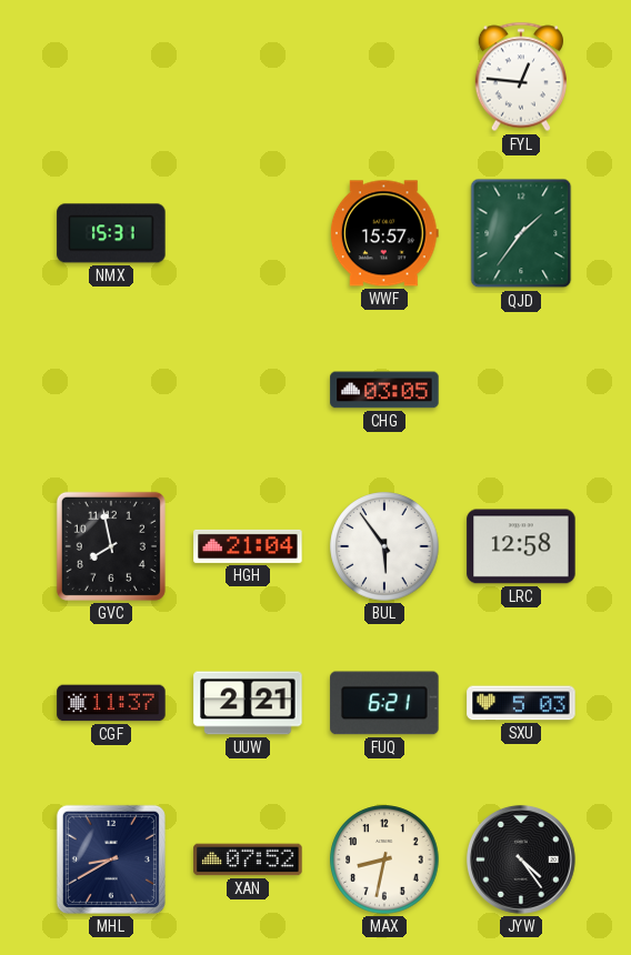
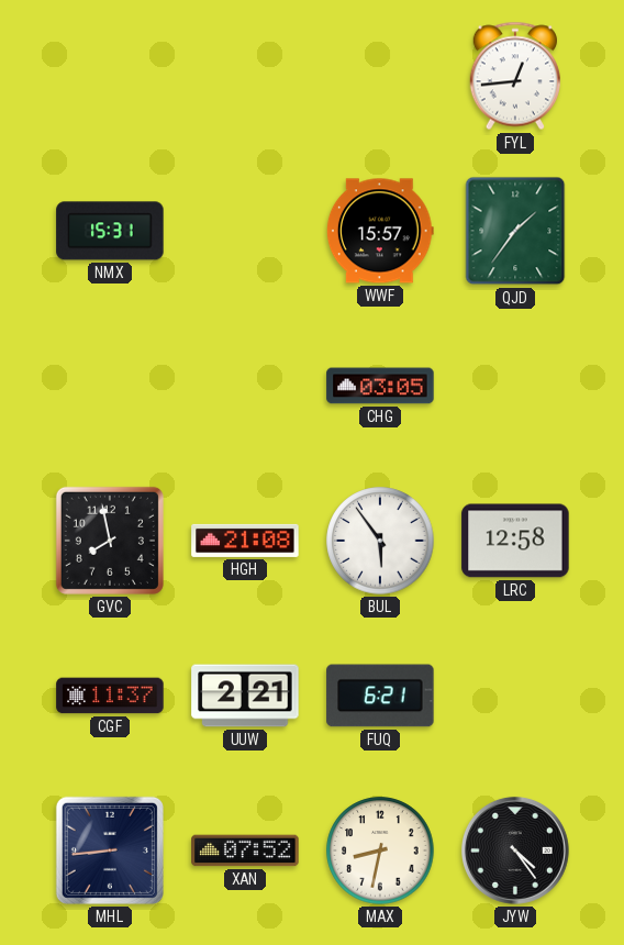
FYL: 12:46 -> 12:44 (515, 76)
HGH: 21:04 -> 21:08 (245, 541)
SXU: 5:03 -> none (521, 703)
MHL: 8:40 -> 8:44 (110, 850)
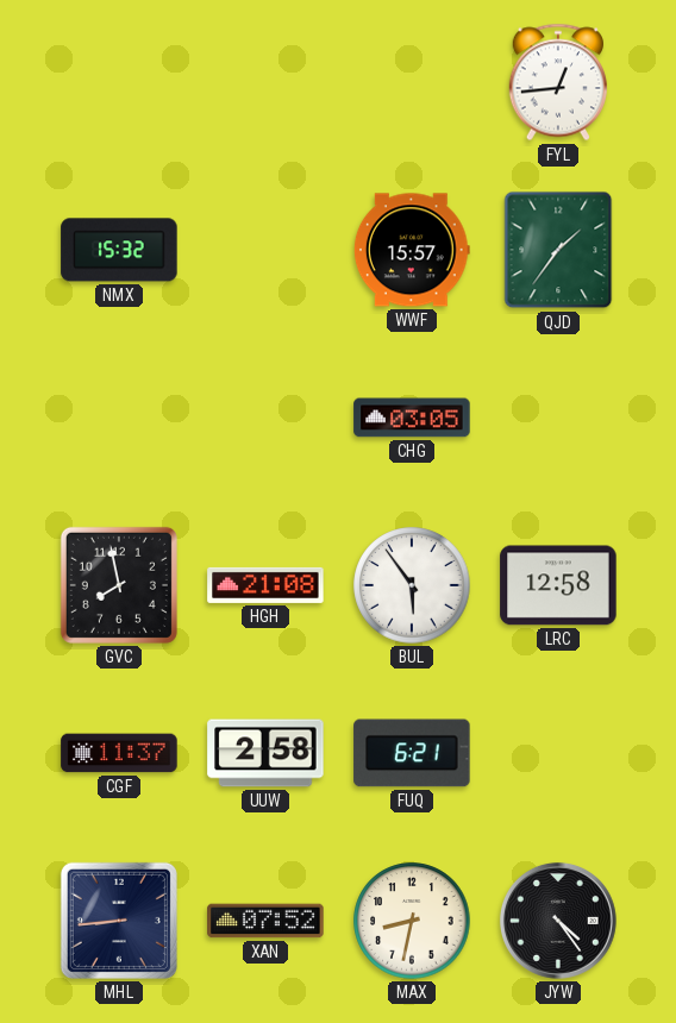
NMX: 15:31 -> 15:32 (119, 250)
UUW: 2:21 -> 2:58 (265, 753)
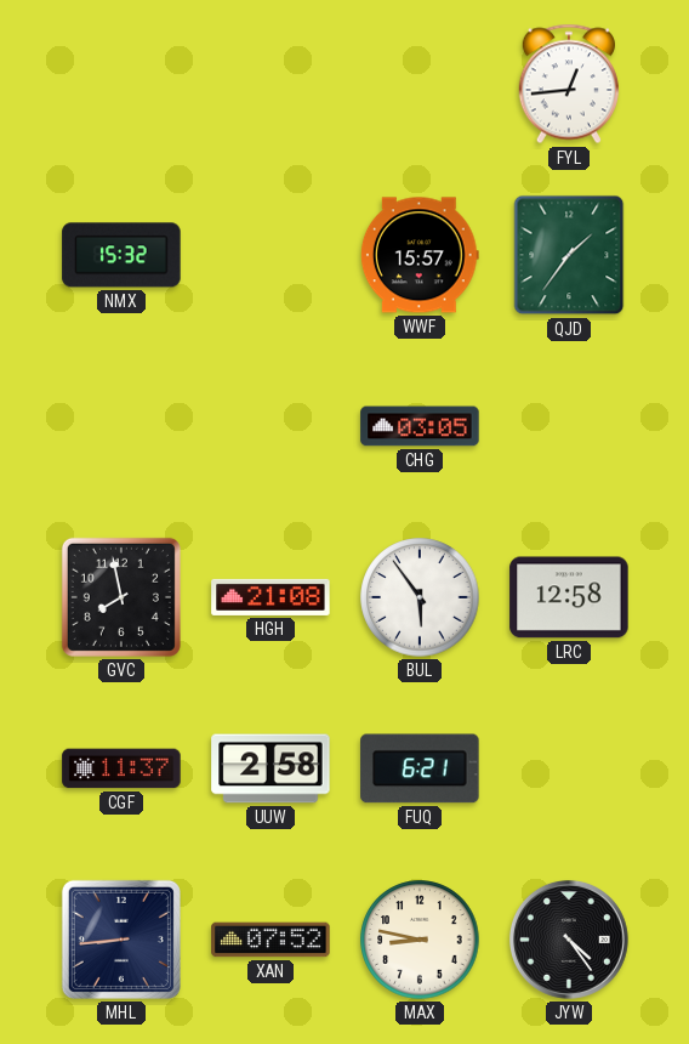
MAX: 8:32 -> 8:47 (420, 940)
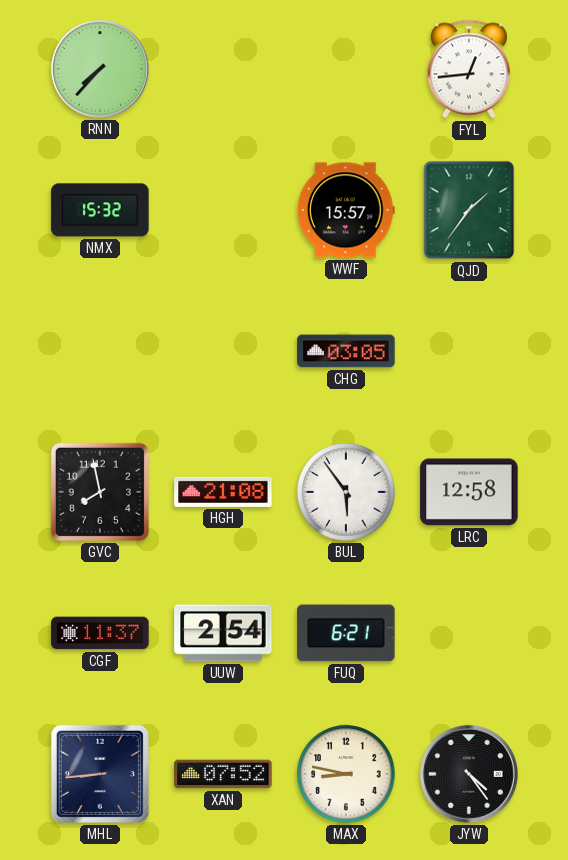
RNN: none -> 7:37 (100, 69)
UUW: 2:58 -> 2:54 (223, 633)
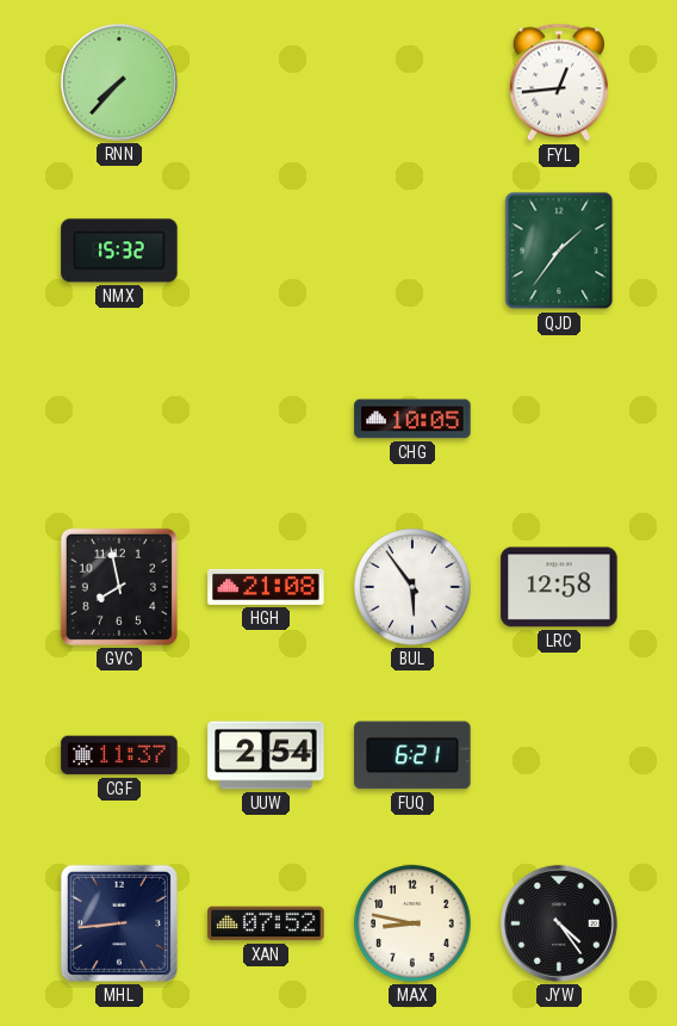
WWF: 15:57 -> none (346, 210)
CHG: 03:05 -> 10:05 (412, 419)
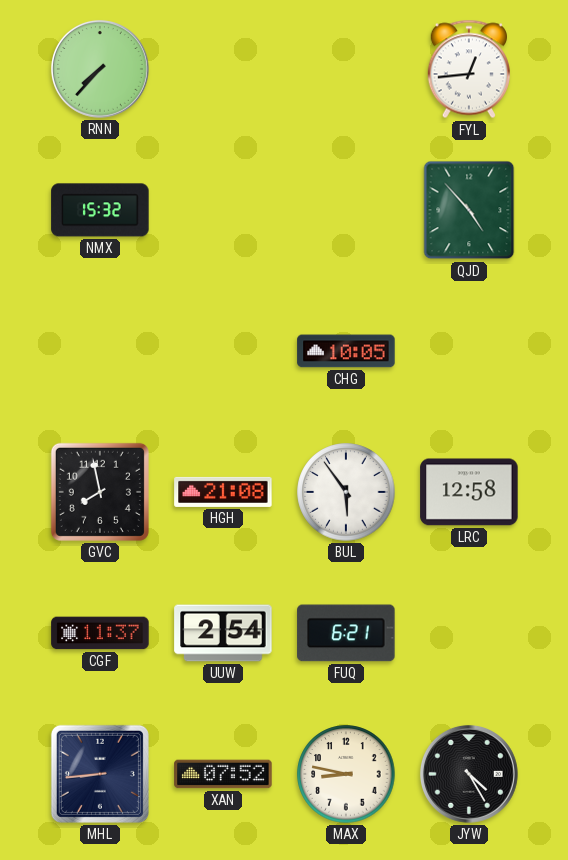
QJD: 1:36 -> 4:53 (469, 210)
JYW: 4:24 -> 4:25 (469, 774)
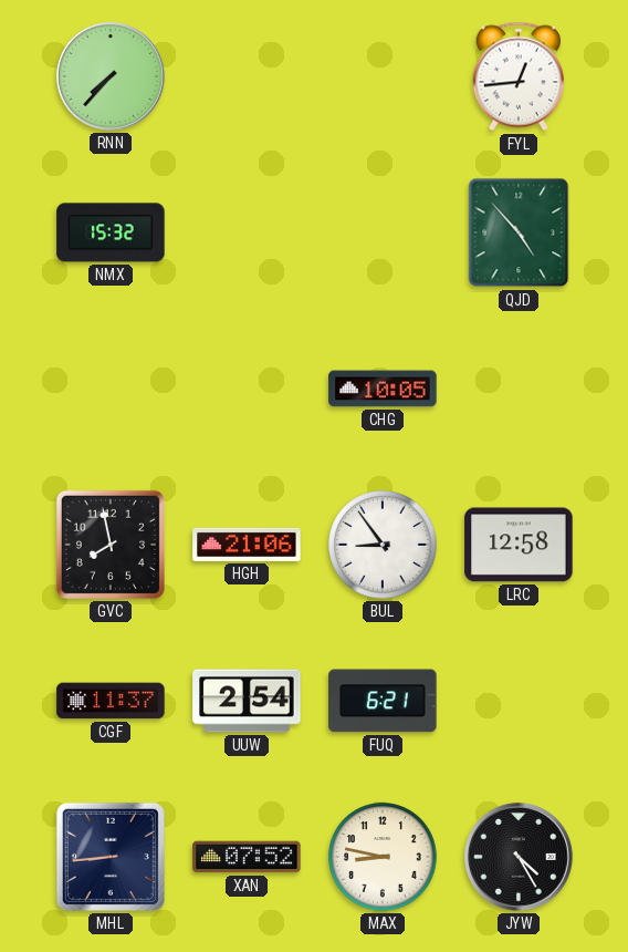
HGH: 21:08 -> 21:06 (247, 545)
BUL: 5:54 -> 8:54 (383, 545)
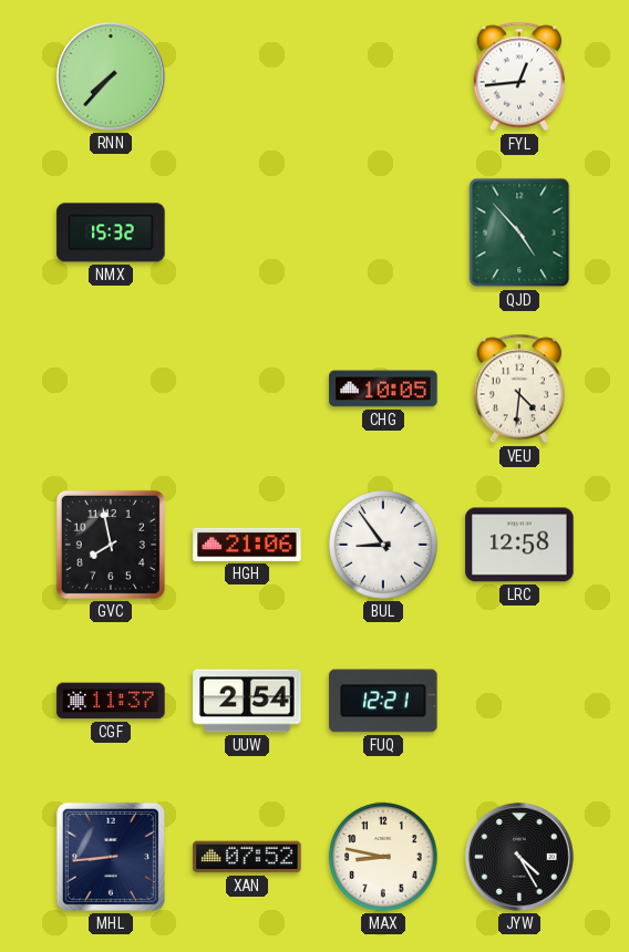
VEU: none -> 4:31 (519, 389)
FUQ: 6:21 -> 12:21 (383, 701)
